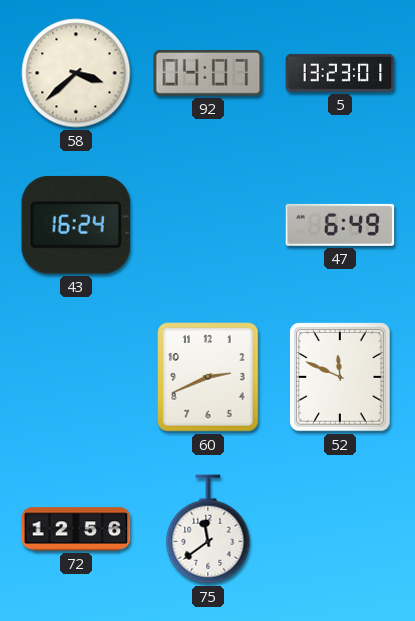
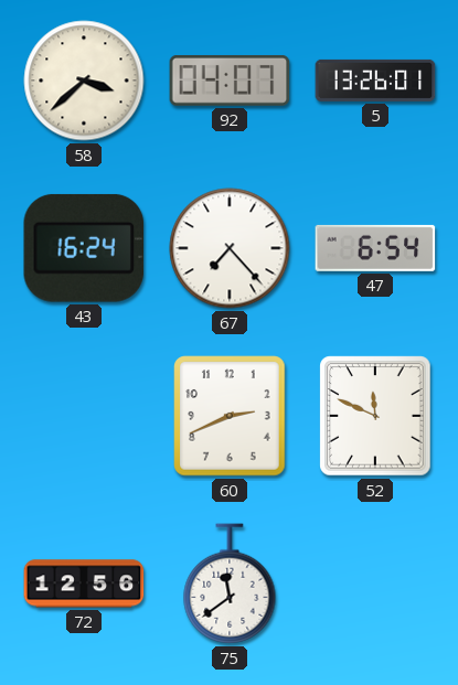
5: 13:23 -> 13:26 (375, 81)
67: none -> 7:23 (230, 248)
47: 6:49 -> 6:54 (375, 248)
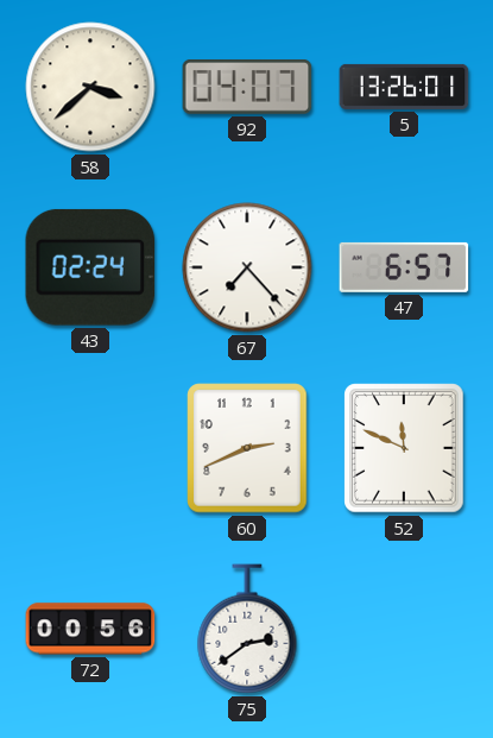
43: 16:24 -> 02:24 (90, 267)
47: 6:54 -> 6:57 (404, 267)
72: 12:56 -> 00:56 (90, 629)
75: 11:39 -> 2:39 (247, 629)
